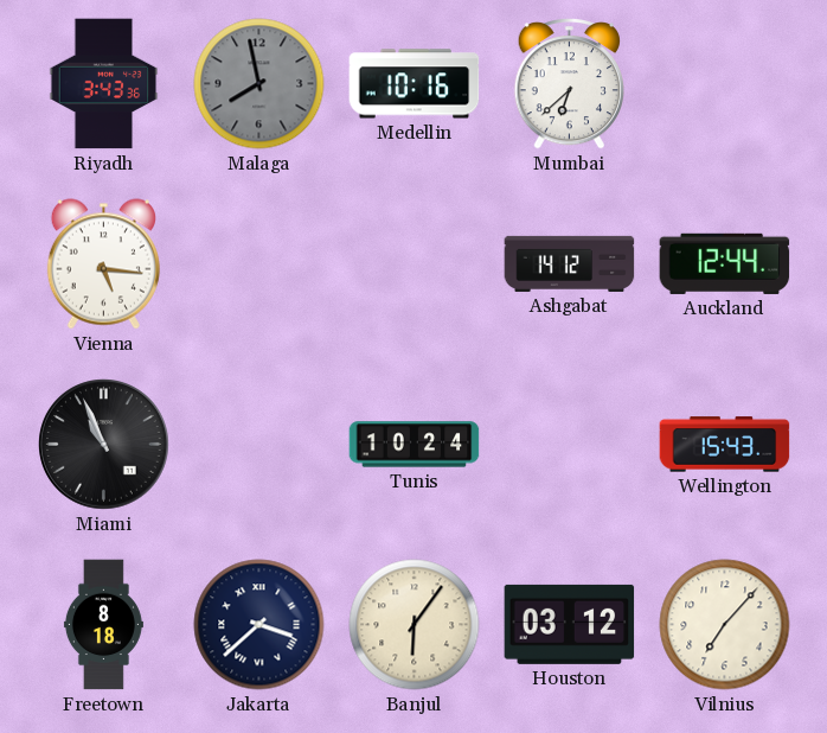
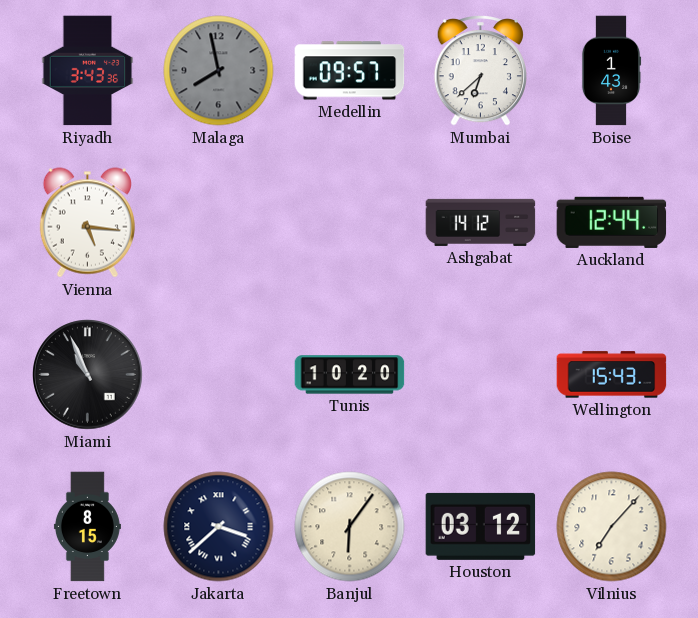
Medellin: 10:16 -> 09:57 (350, 71)
Boise: none -> 1:43 (611, 71)
Tunis: 10:24 -> 10:20 (350, 375)
Freetown: 8:18 -> 8:15 (87, 527)
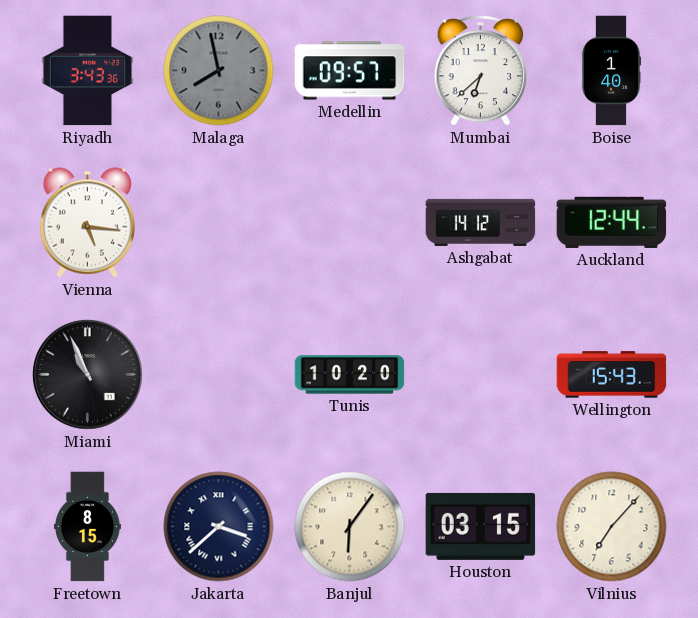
Boise: 1:43 -> 1:40 (611, 71)
Houston: 03:12 -> 03:15 (481, 526)
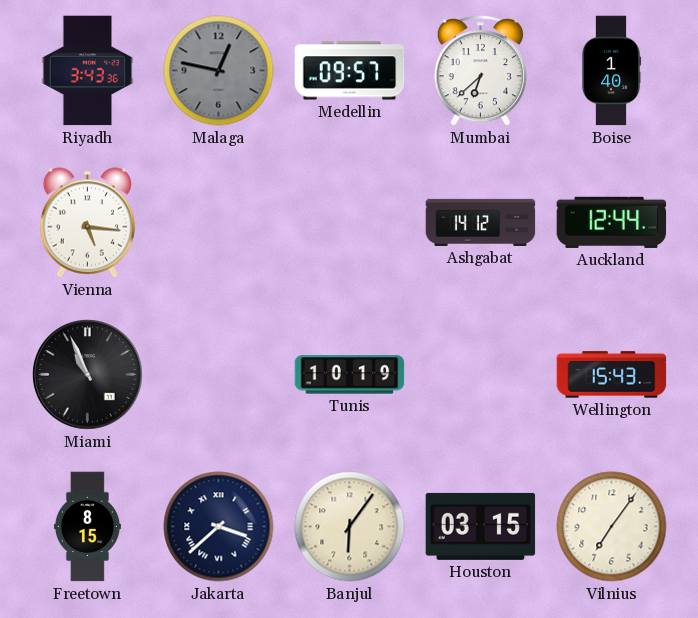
Malaga: 7:58 -> 12:47 (219, 71)
Tunis: 10:20 -> 10:19 (350, 375)
Vilnius: 7:07 -> 7:06 (612, 527)
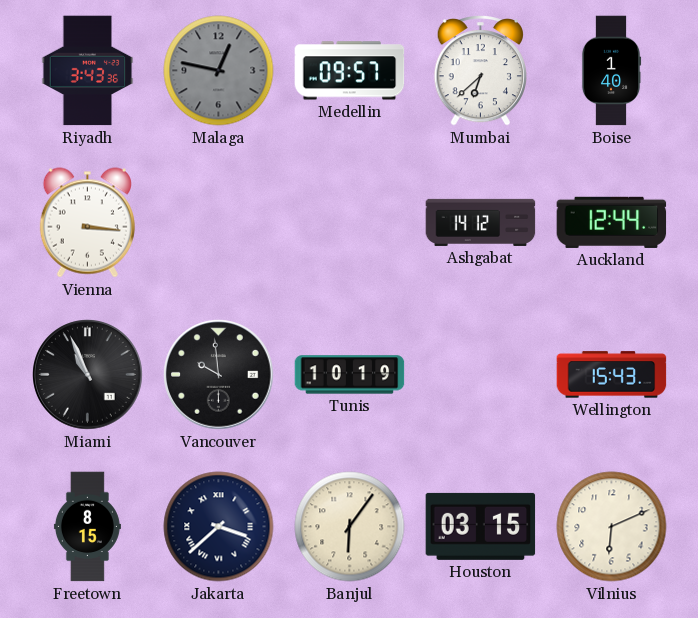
Vienna: 5:16 -> 3:16 (87, 223)
Vancouver: none -> 9:59 (219, 375)
Vilnius: 7:06 -> 6:11 (612, 527)
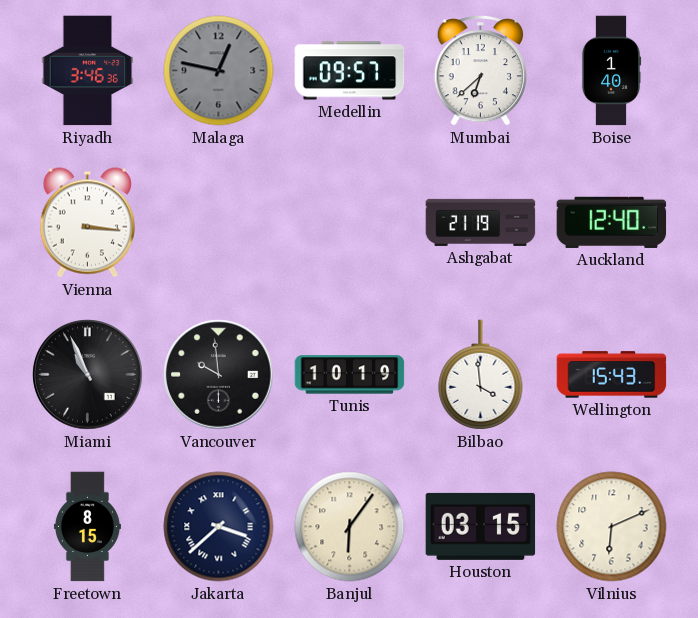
Riyadh: 3:43 -> 3:46 (88, 71)
Ashgabat: 14:12 -> 21:19 (481, 222)
Auckland: 12:44 -> 12:40 (612, 222)
Bilbao: none -> 3:59 (481, 375)
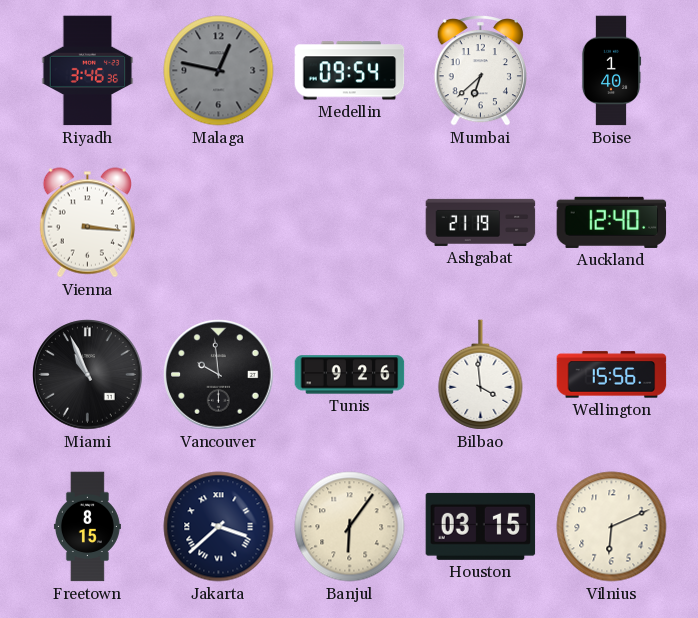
Medellin: 09:57 -> 09:54 (350, 71)
Tunis: 10:19 -> 9:26 (350, 375)
Wellington: 15:43 -> 15:56 (612, 375)
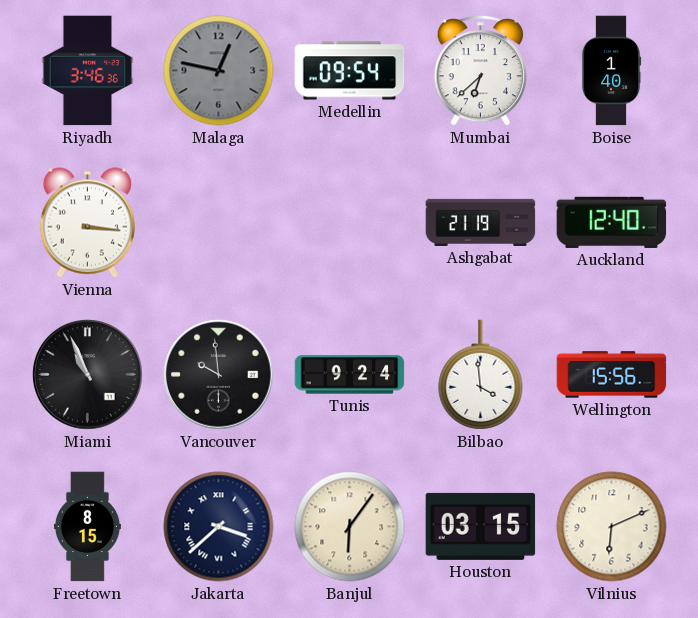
Tunis: 9:26 -> 9:24 (350, 375)
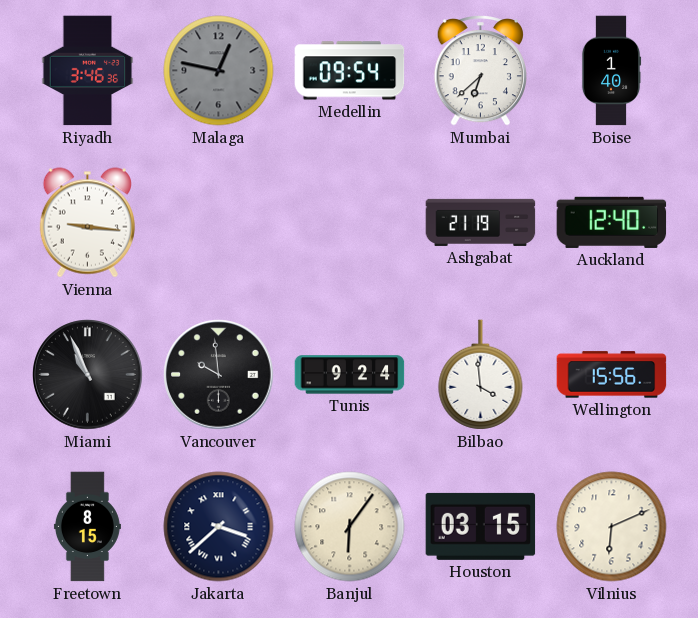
Vienna: 3:16 -> 9:16 (87, 223)
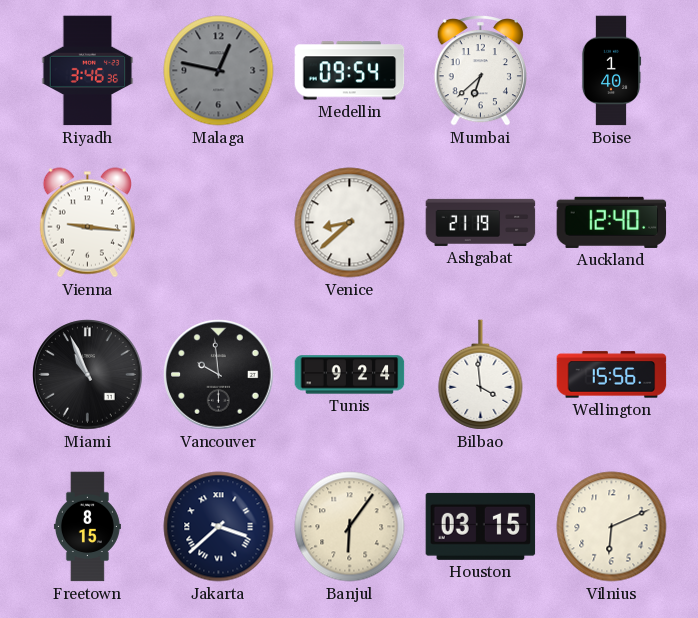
Venice: none -> 8:38 (350, 223)
